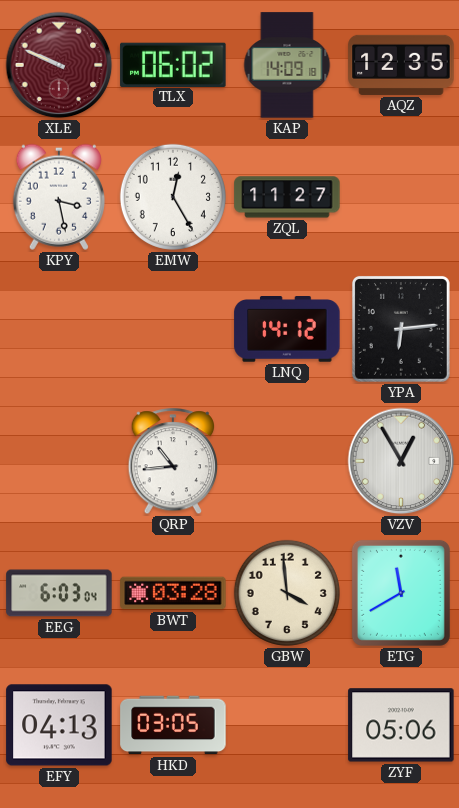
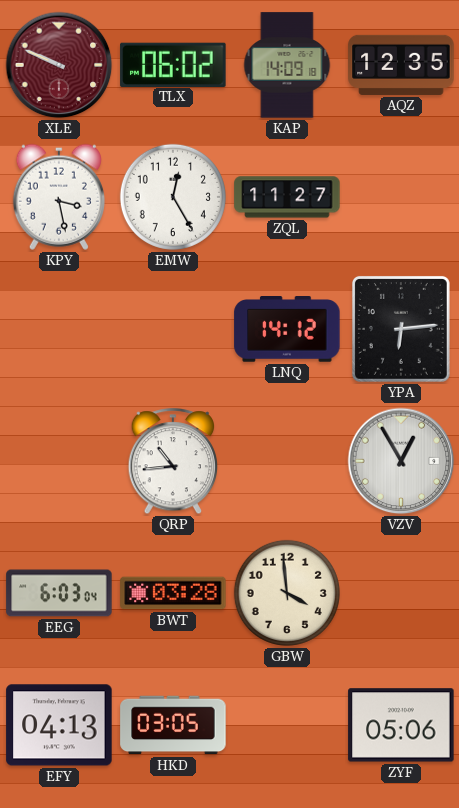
ETG: 11:40 -> none (401, 593)
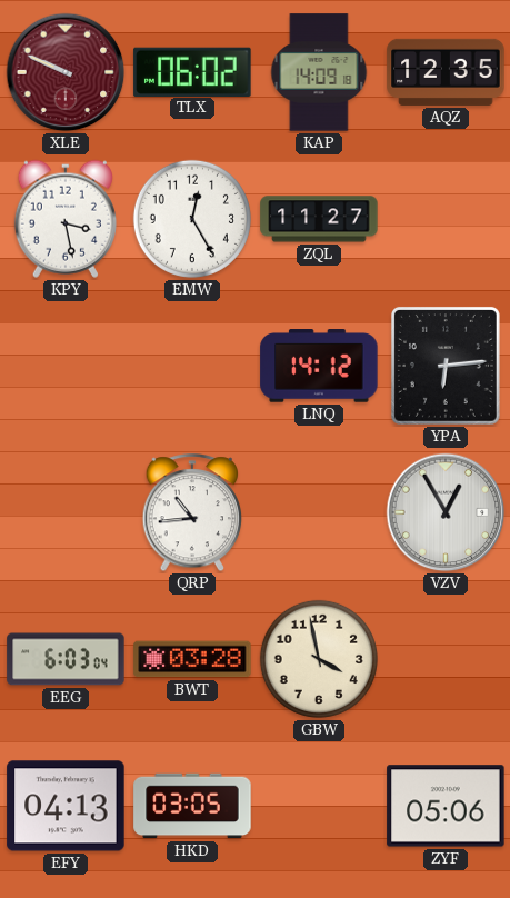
GBW: 3:59 -> 3:58 (319, 659)
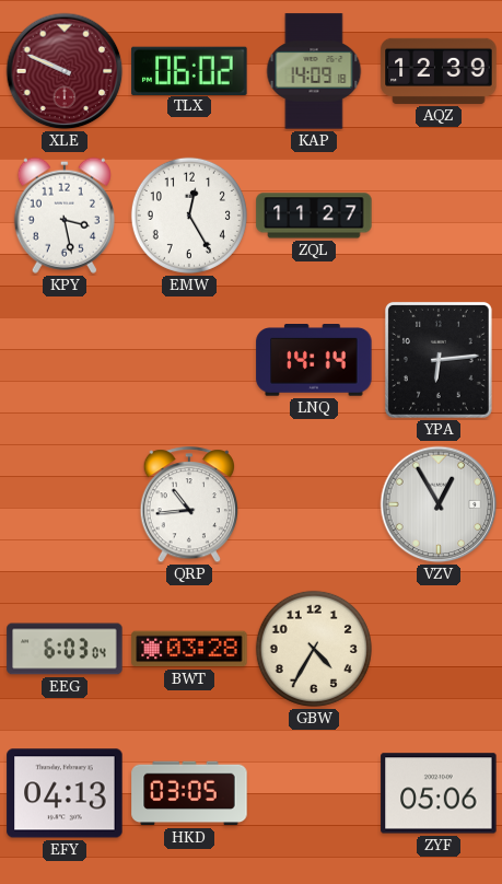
AQZ: 12:35 -> 12:39 (439, 71)
LNQ: 14:12 -> 14:14 (314, 361)
GBW: 3:58 -> 4:35 (314, 649)
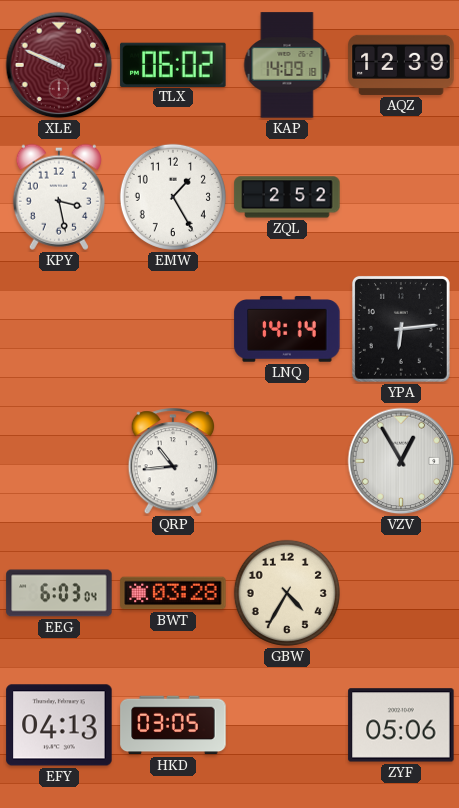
EMW: 12:25 -> 1:25 (173, 197)
ZQL: 11:27 -> 2:52 (287, 197)
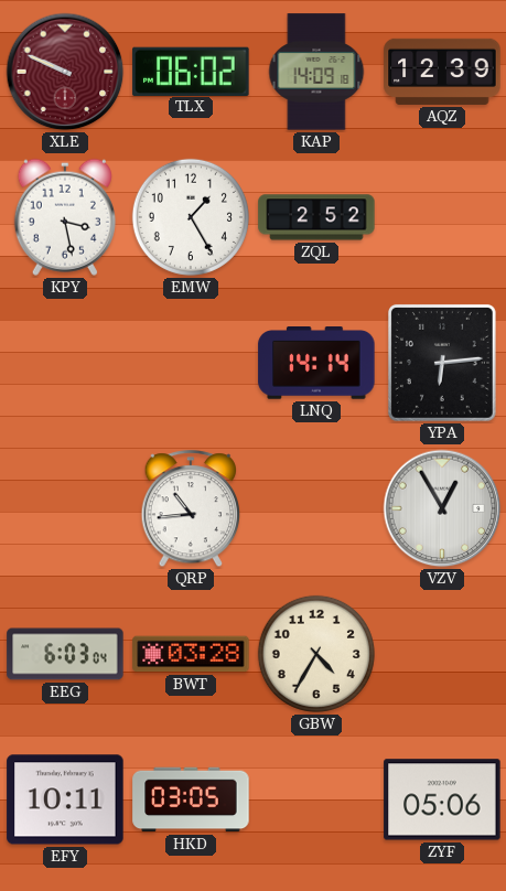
EFY: 04:13 -> 10:11 (65, 799)
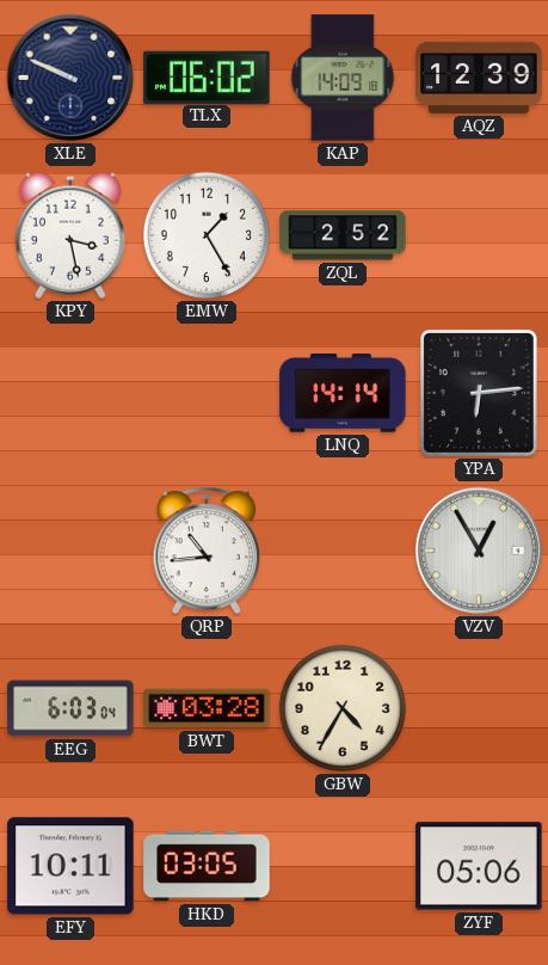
XLE dial: burgundy -> navy (70, 78)
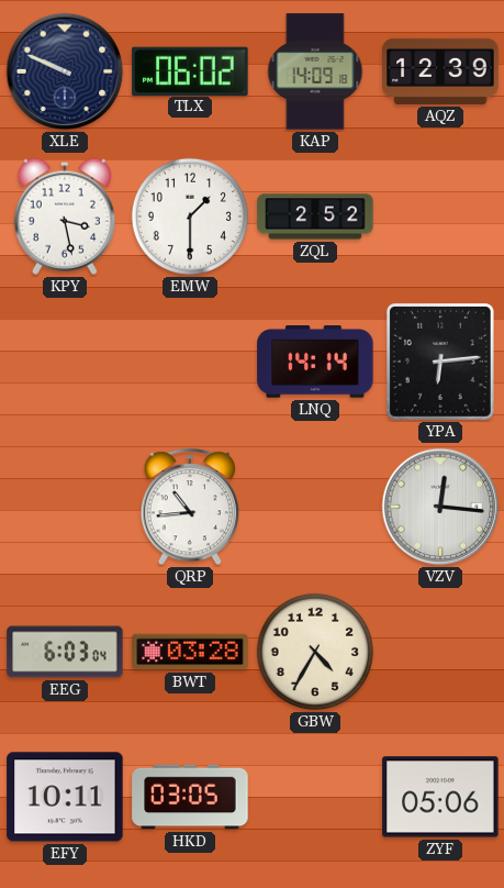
EMW: 1:25 -> 1:30 (190, 217)
VZV: 12:55 -> 12:16 (440, 507)
